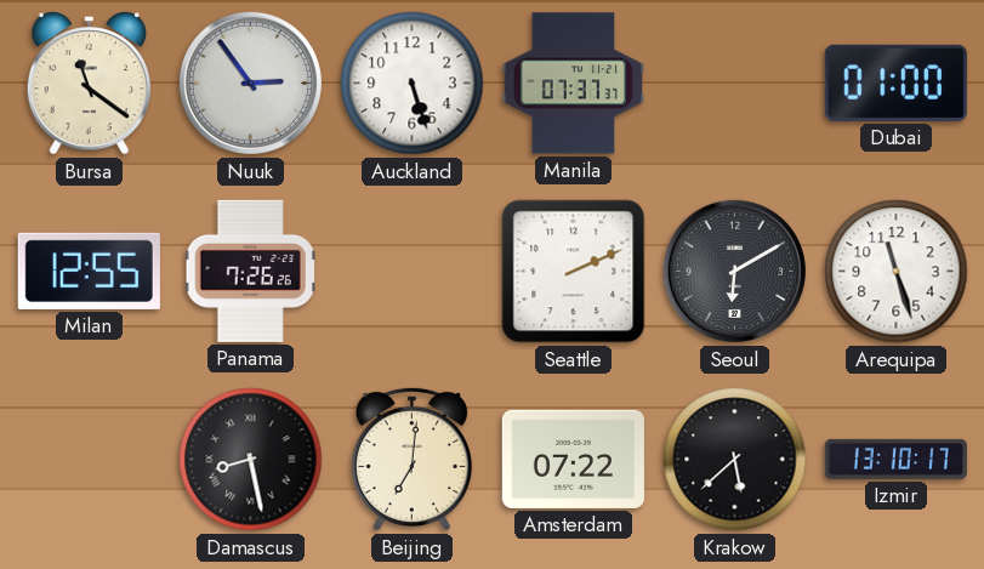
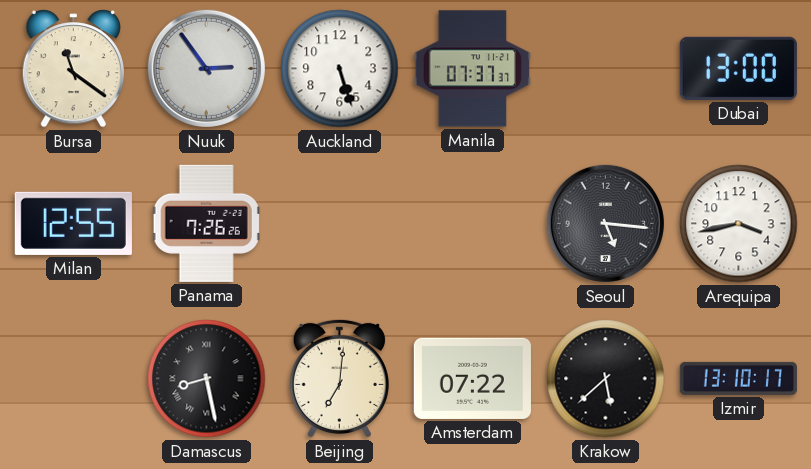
Dubai: 01:00 -> 13:00 (738, 68)
Seattle: 2:11 -> none (574, 272)
Seoul: 6:10 -> 5:16 (605, 223)
Arequipa: 11:27 -> 3:43 (739, 224)
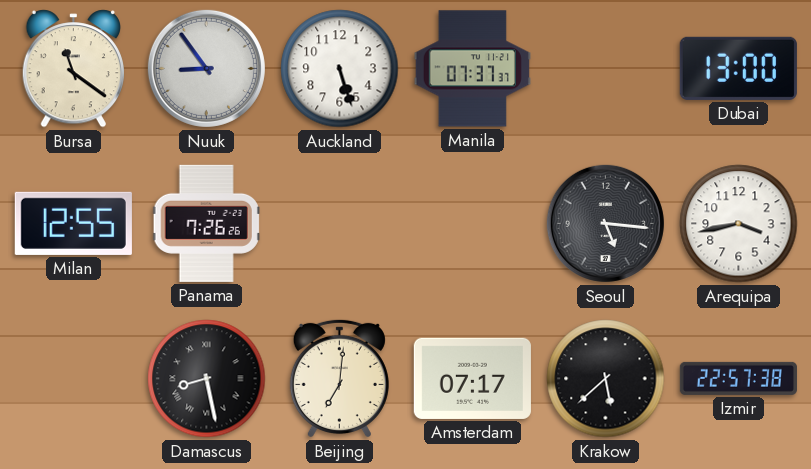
Nuuk: 2:54 -> 8:54 (206, 68)
Amsterdam: 07:22 -> 07:17 (472, 378)
Izmir: 13:10 -> 22:57 (738, 378)
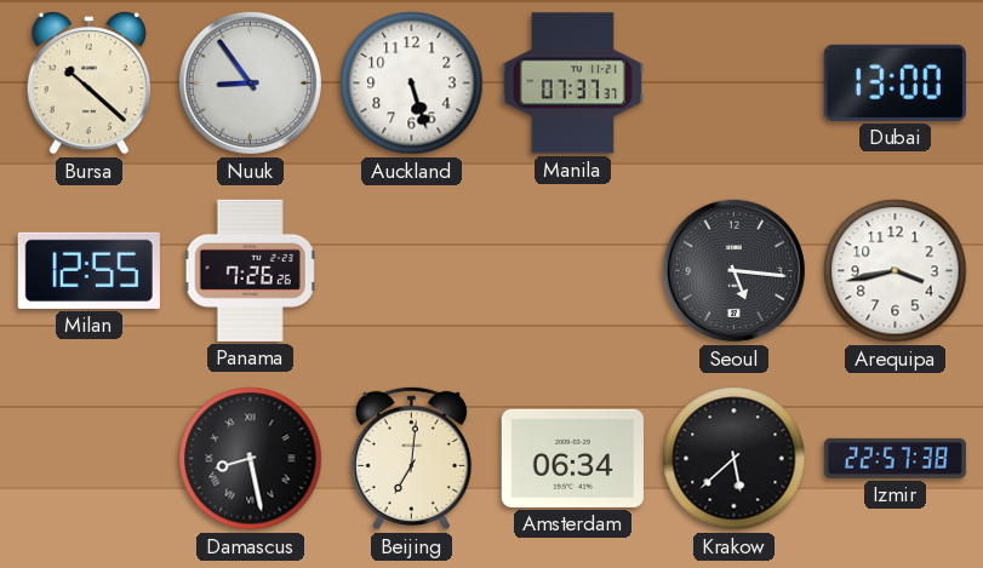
Bursa: 11:21 -> 10:22 (88, 84)
Amsterdam: 07:17 -> 06:34 (572, 458)
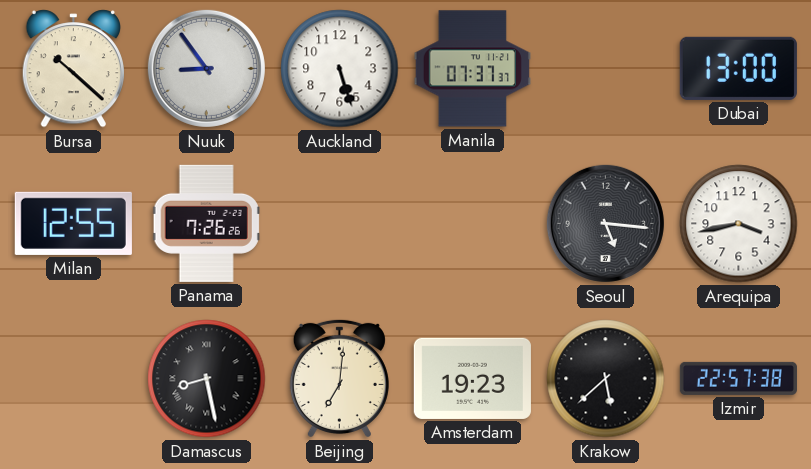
Amsterdam: 06:34 -> 19:23 (472, 378)
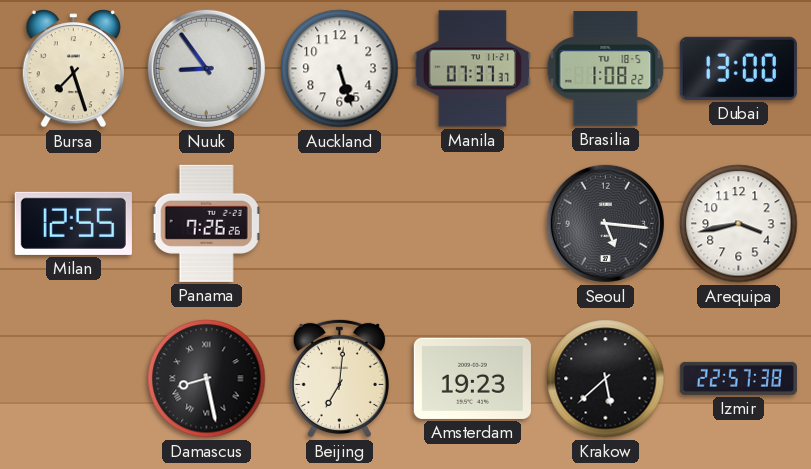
Bursa: 10:22 -> 7:27 (73, 69)
Brasilia: none -> 1:08 (606, 69)
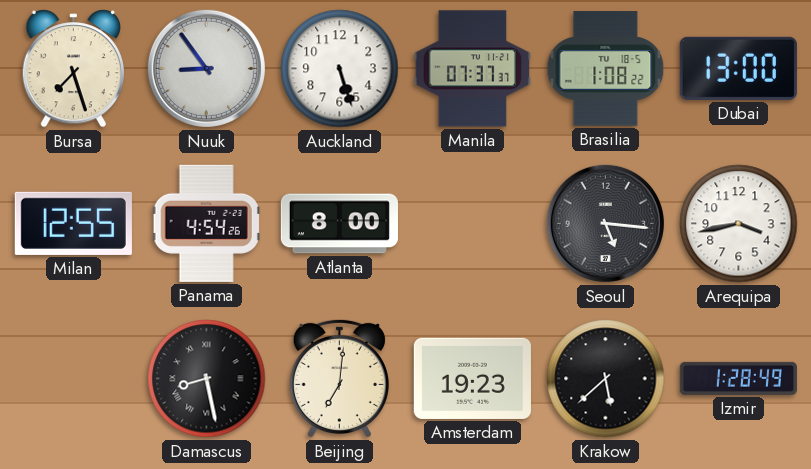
Panama: 7:26 -> 4:54 (206, 223)
Atlanta: none -> 8:00 (339, 224)
Izmir: 22:57 -> 1:28 (738, 378)
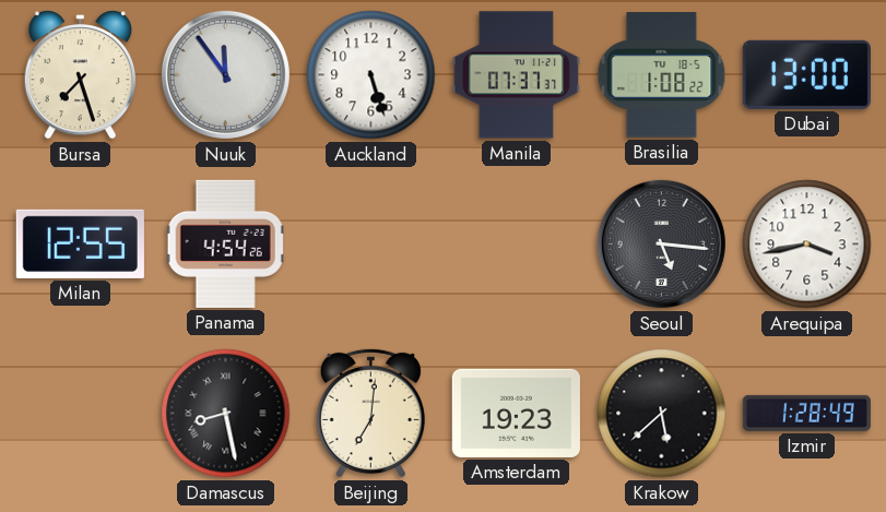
Nuuk: 8:54 -> 11:54 (225, 74)
Atlanta: 8:00 -> none (339, 224)
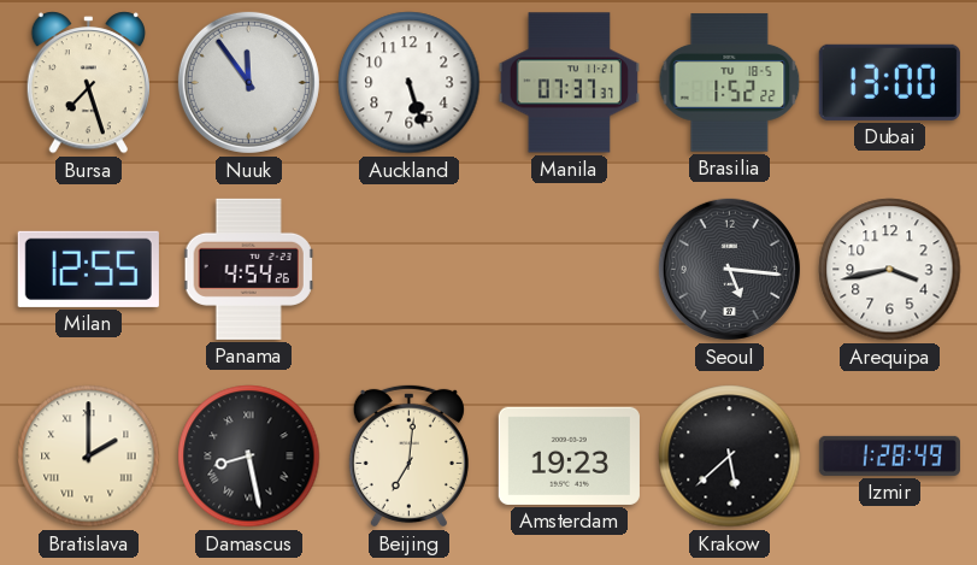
Brasilia: 1:08 -> 1:52 (730, 83)
Bratislava: none -> 2:00 (89, 457)
